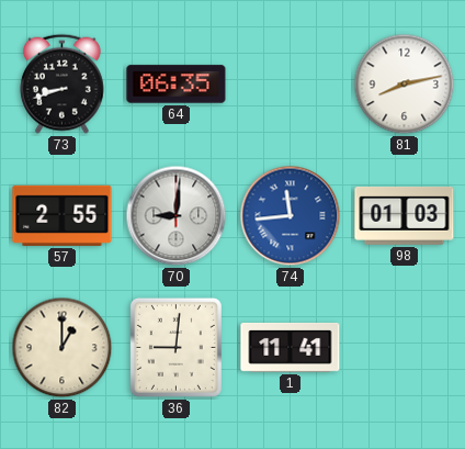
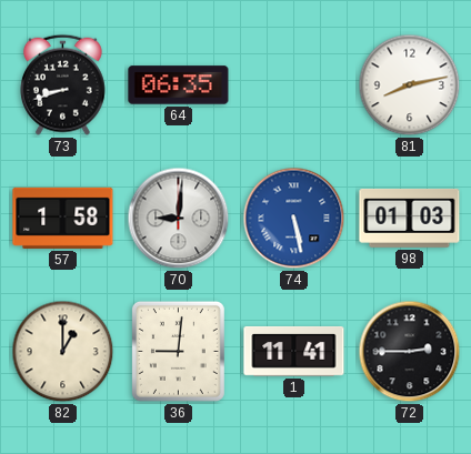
57: 2:55 -> 1:58 (63, 218)
74: 11:44 -> 5:28 (294, 219)
72: none -> 2:45 (410, 352)
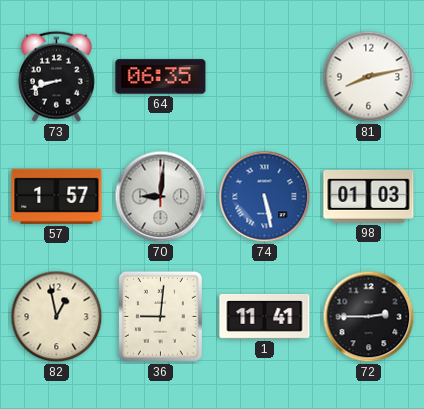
57: 1:58 -> 1:57 (57, 196)
82: 1:00 -> 12:58 (57, 317)
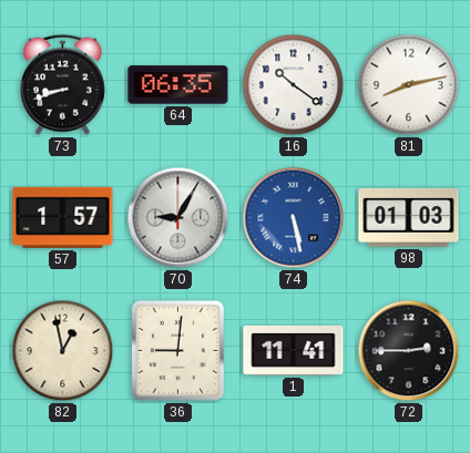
16: none -> 10:21 (294, 85)
70: 9:01 -> 9:05 (178, 218)
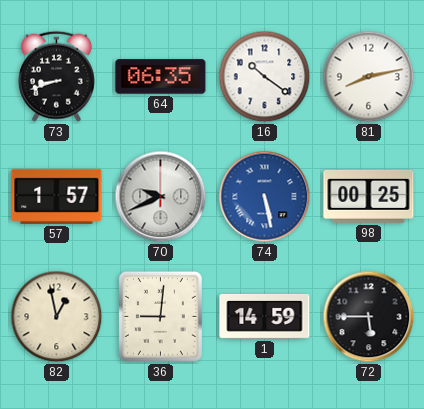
70: 9:05 -> 9:41 (161, 197)
98: 01:03 -> 00:25 (369, 196)
1: 11:41 -> 14:59 (265, 316)
72: 2:45 -> 5:45 (369, 317)
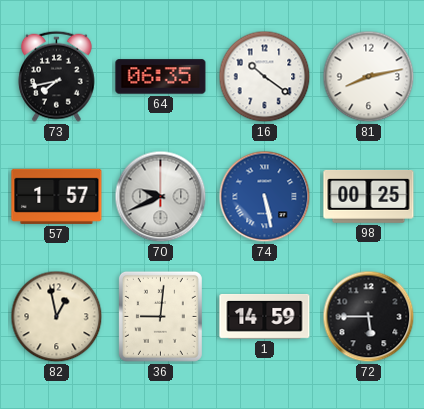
73: 8:42 -> 7:43 (56, 76)
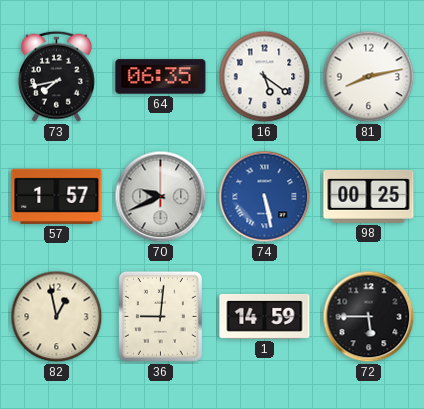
16: 10:21 -> 5:21 (265, 77)
